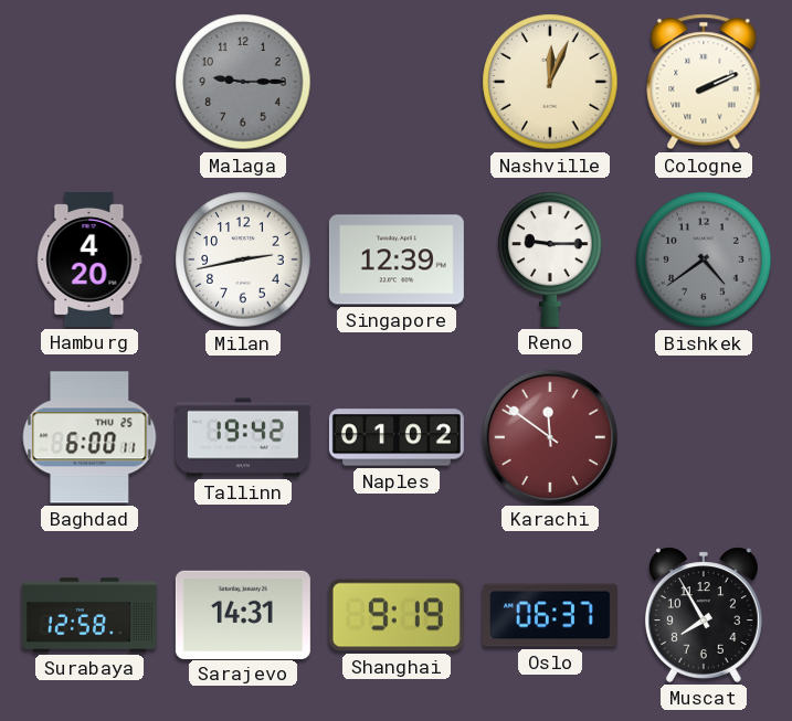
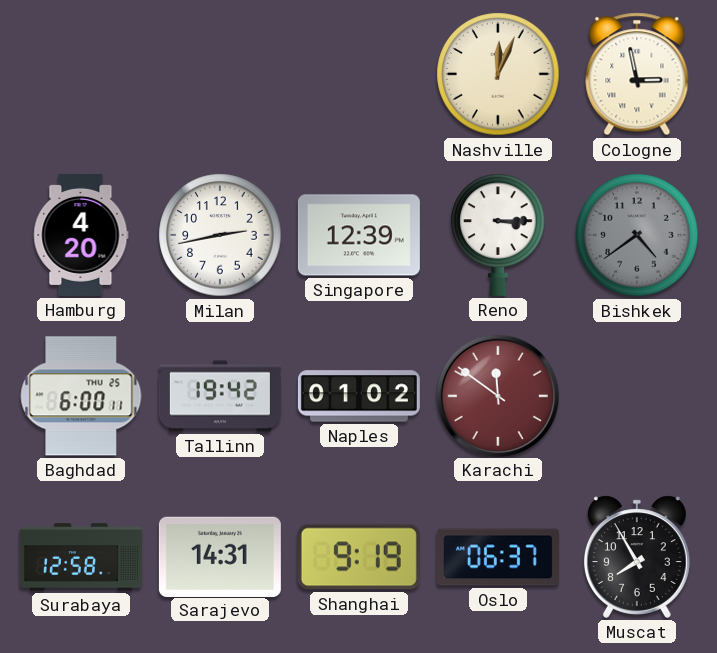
Malaga: 9:15 -> none (243, 82)
Cologne: 2:11 -> 2:58 (637, 74)
Reno: 9:15 -> 3:15 (498, 235)
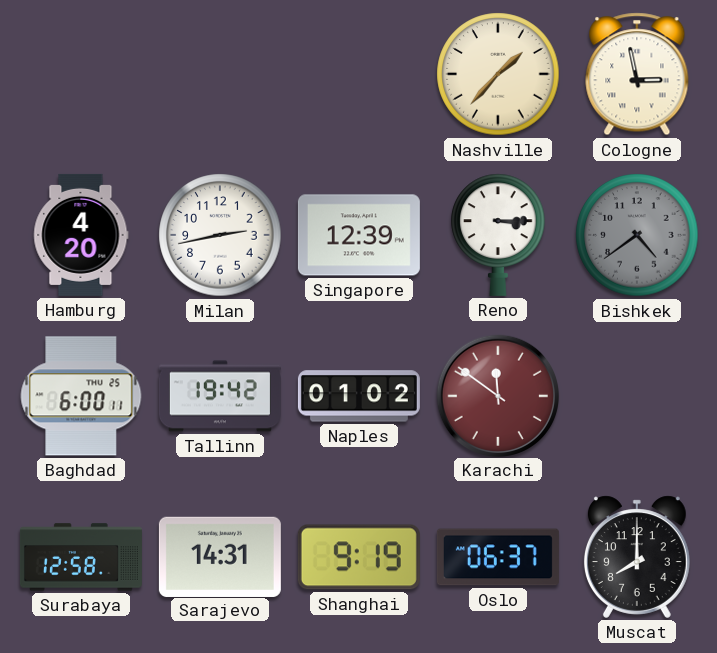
Nashville: 12:04 -> 1:37 (498, 74)
Muscat: 7:55 -> 8:00 (637, 557)
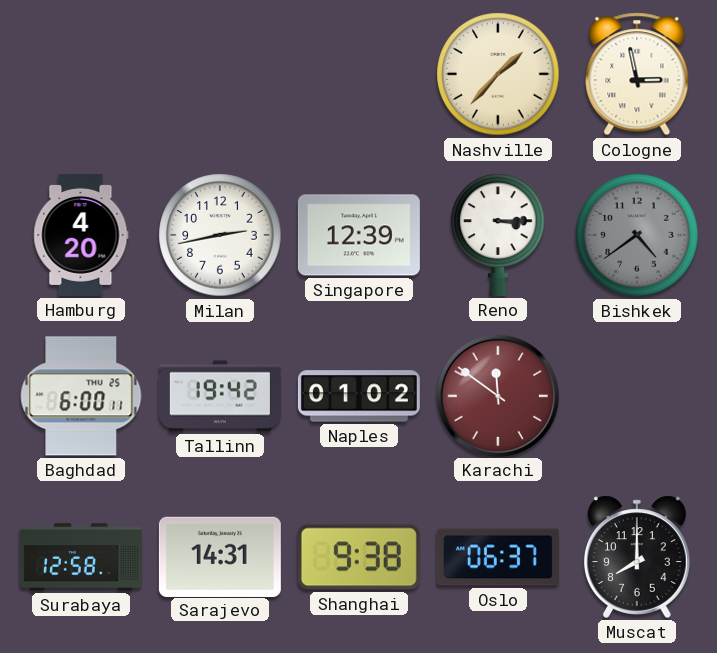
Shanghai: 9:19 -> 9:38 (359, 557)
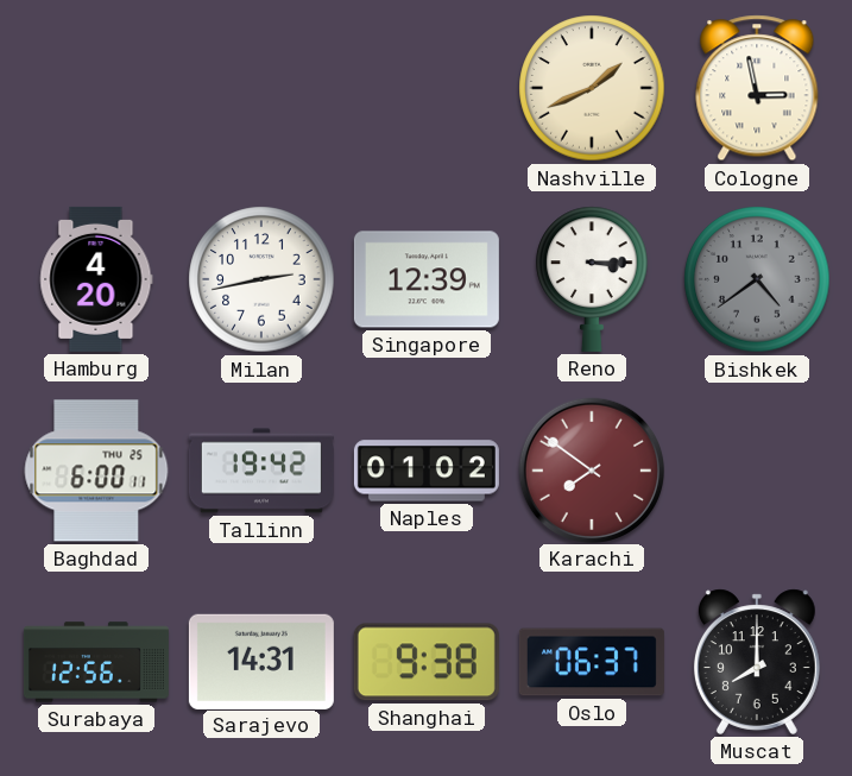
Nashville: 1:37 -> 1:41 (592, 88)
Karachi: 11:51 -> 7:51 (591, 469)
Surabaya: 12:58 -> 12:56 (96, 662)
